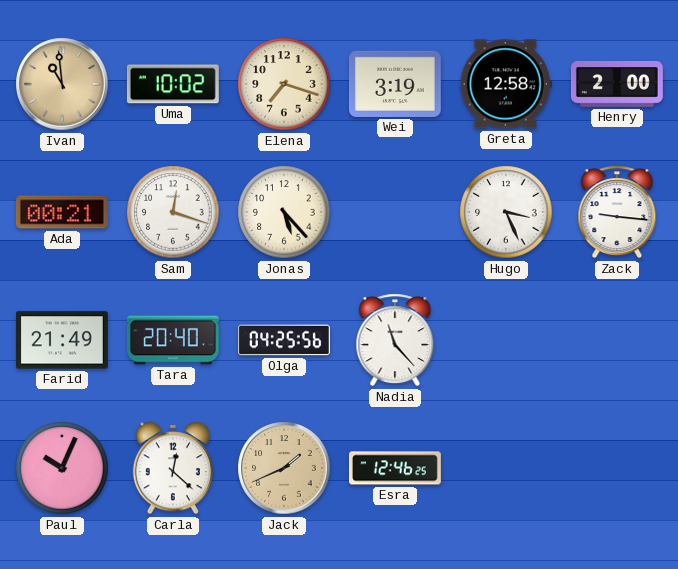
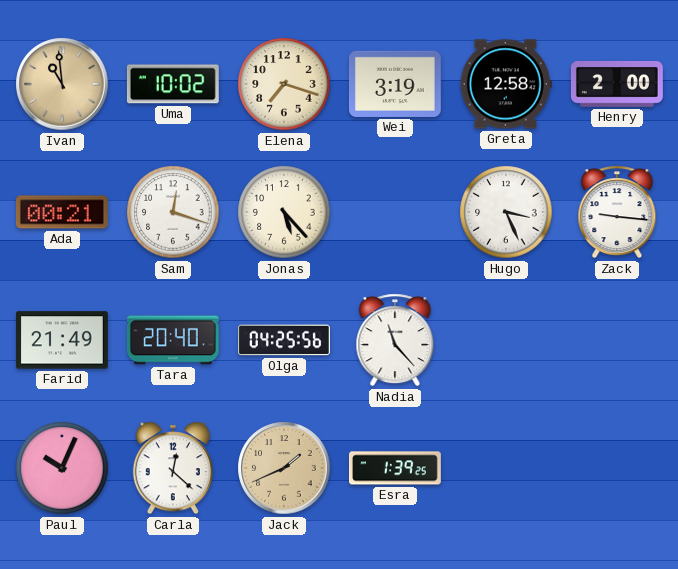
Esra: 12:46 -> 1:39 (395, 468)
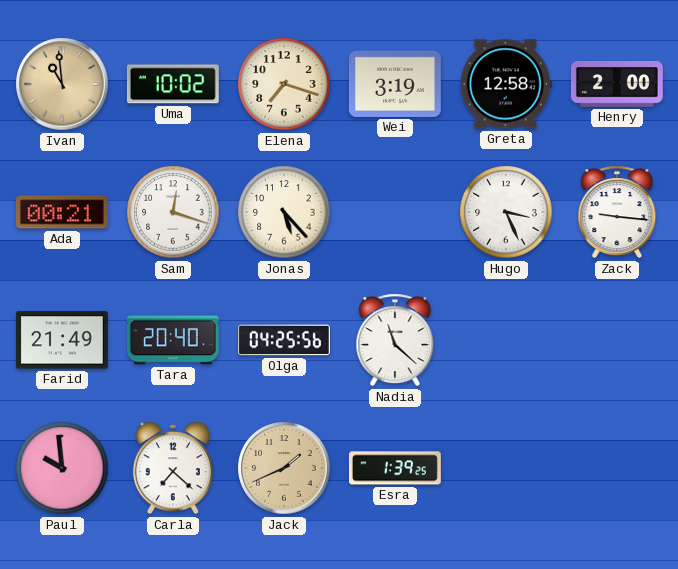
Nadia: 11:23 -> 11:22 (395, 340)
Paul: 10:04 -> 9:59 (62, 468)
Carla: 12:22 -> 7:22 (173, 468)
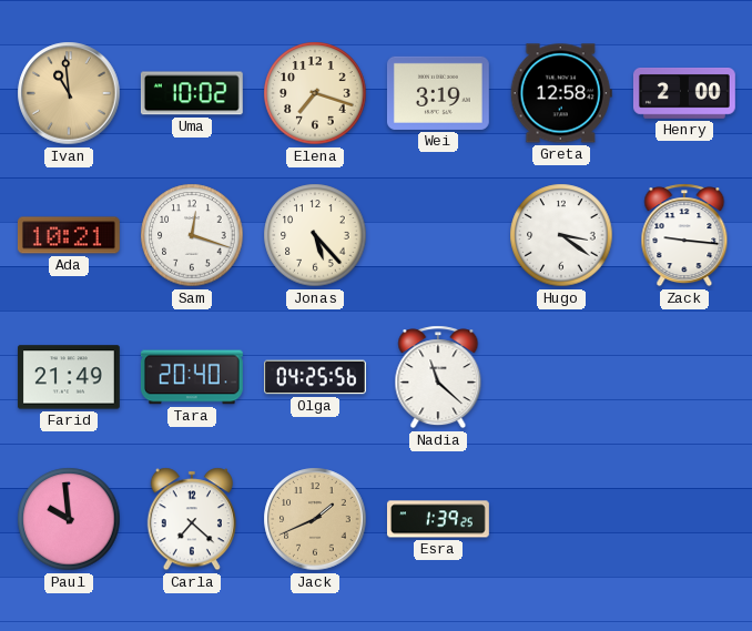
Ada: 00:21 -> 10:21 (69, 235)
Hugo: 3:26 -> 3:21 (561, 235)
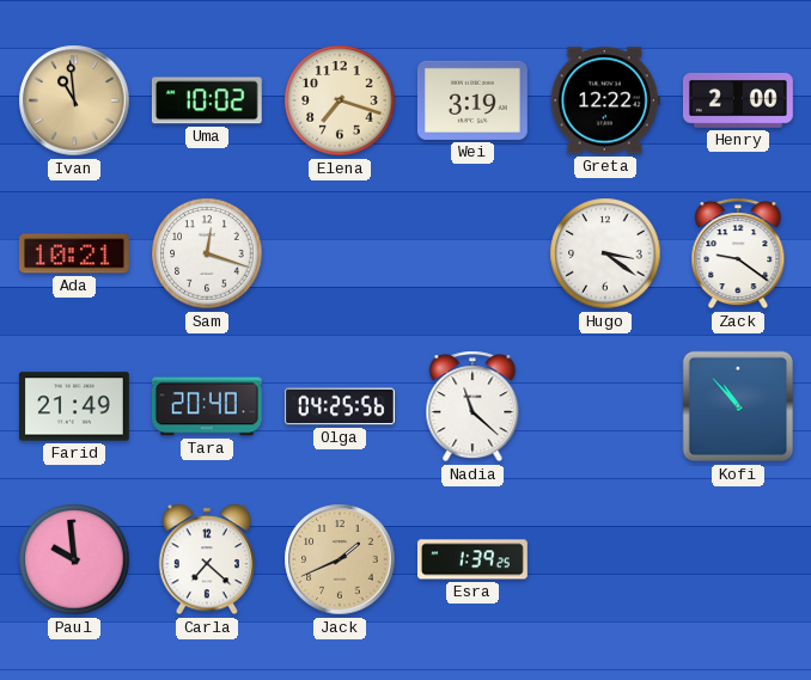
Greta: 12:58 -> 12:22 (605, 100)
Jonas: 5:23 -> none (315, 235)
Zack: 9:16 -> 9:21 (738, 253)
Kofi: none -> 10:53 (738, 406)
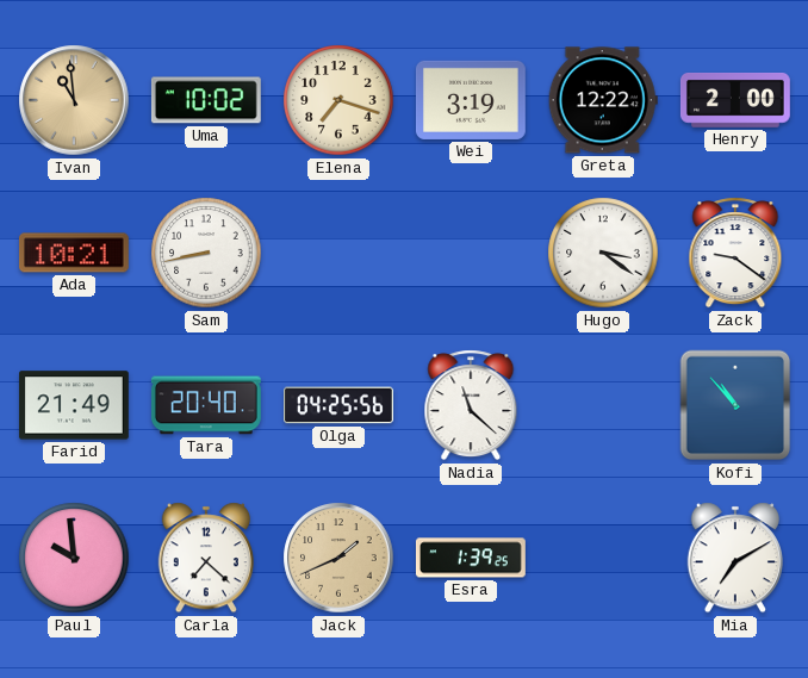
Sam: 12:18 -> 8:43 (206, 253)
Mia: none -> 7:10 (735, 558)
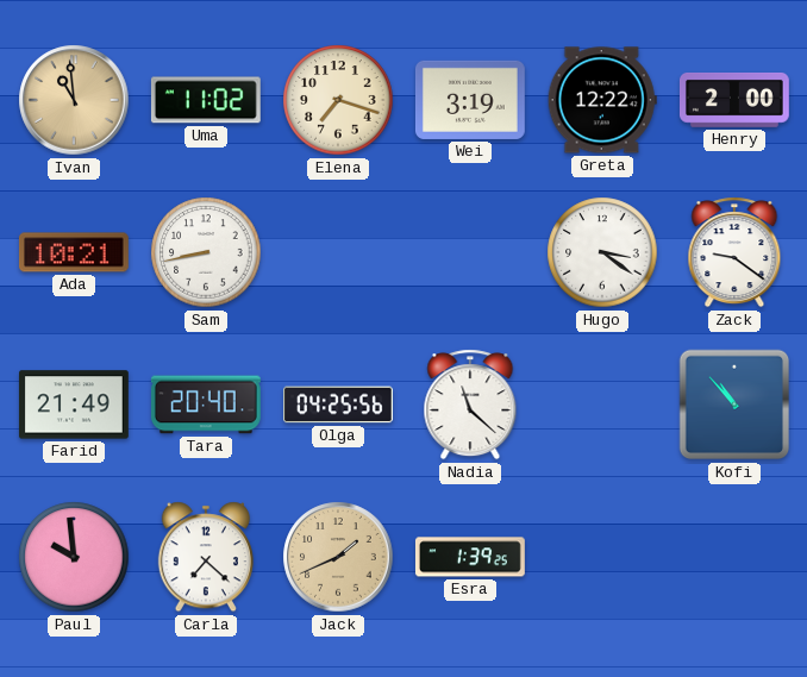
Uma: 10:02 -> 11:02 (206, 100)
Mia: 7:10 -> none (735, 558)
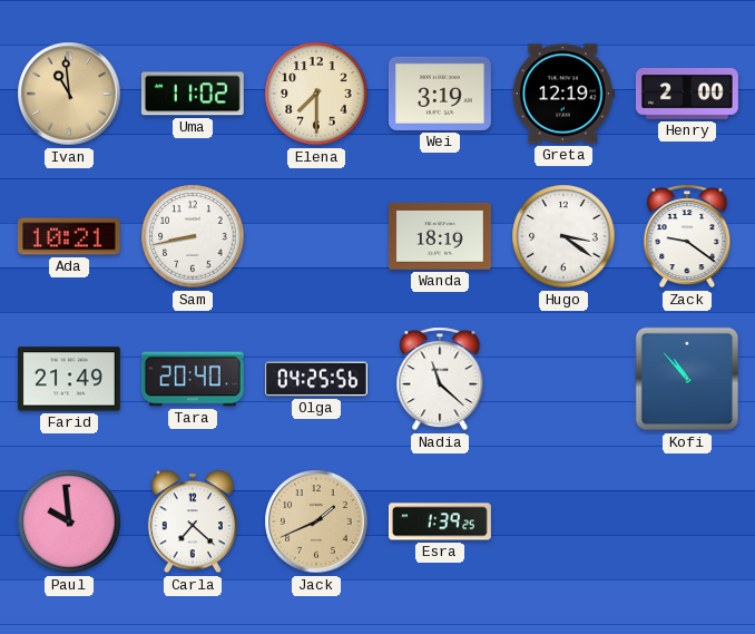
Elena: 7:18 -> 7:30 (316, 94)
Greta: 12:22 -> 12:19 (563, 94)
Wanda: none -> 18:19 (440, 236)
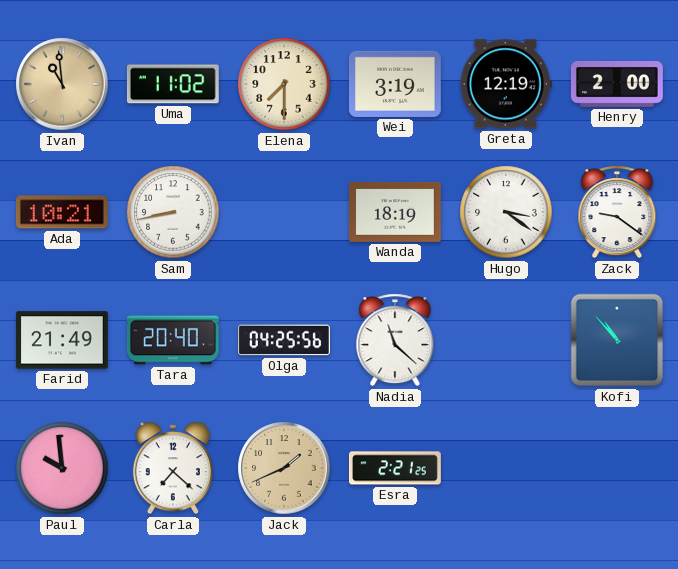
Esra: 1:39 -> 2:21 (395, 468)
